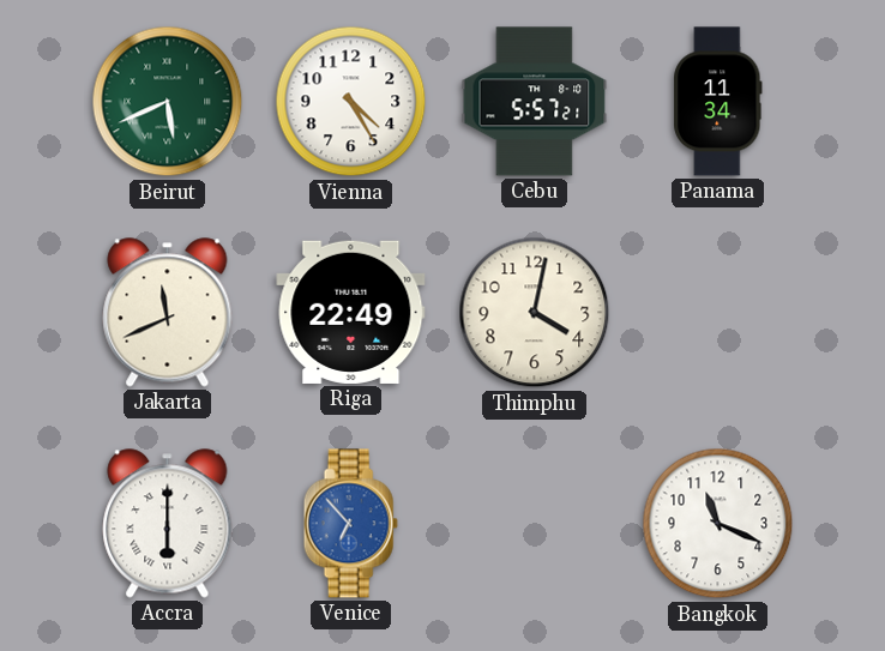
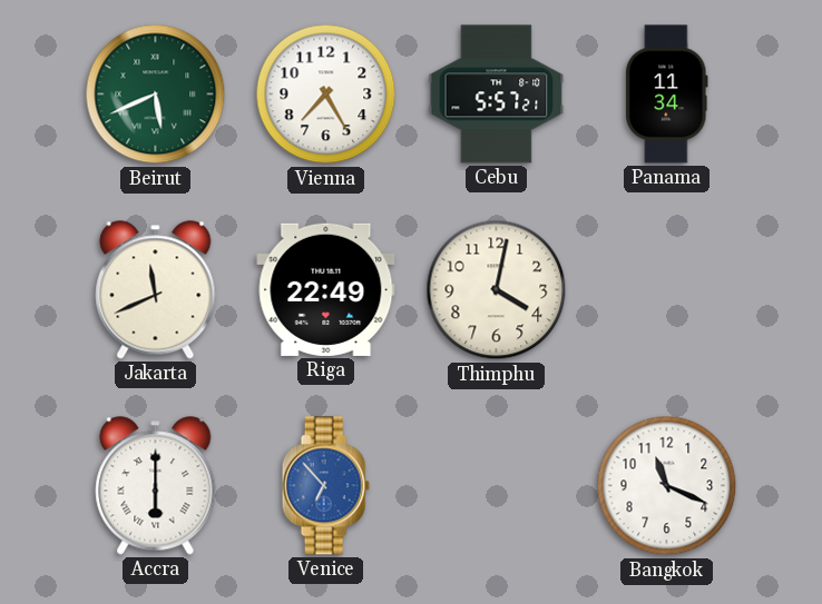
Vienna: 4:25 -> 7:25 (326, 95)
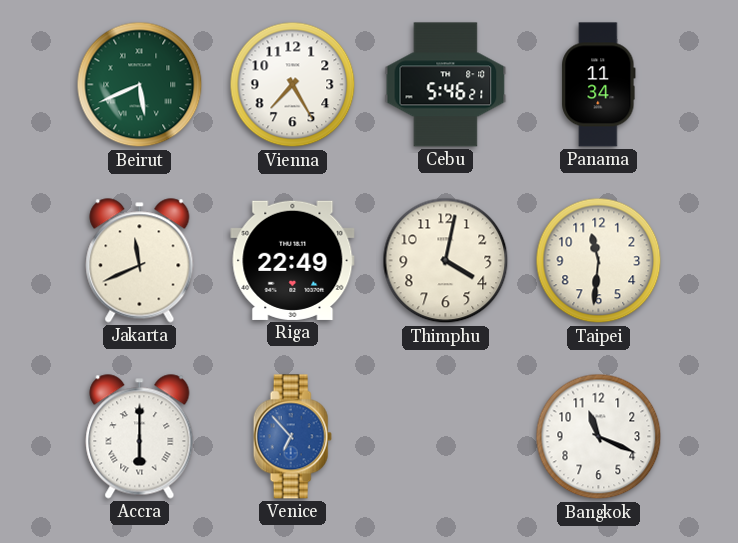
Cebu: 5:57 -> 5:46 (446, 85)
Taipei: none -> 11:31 (599, 261)
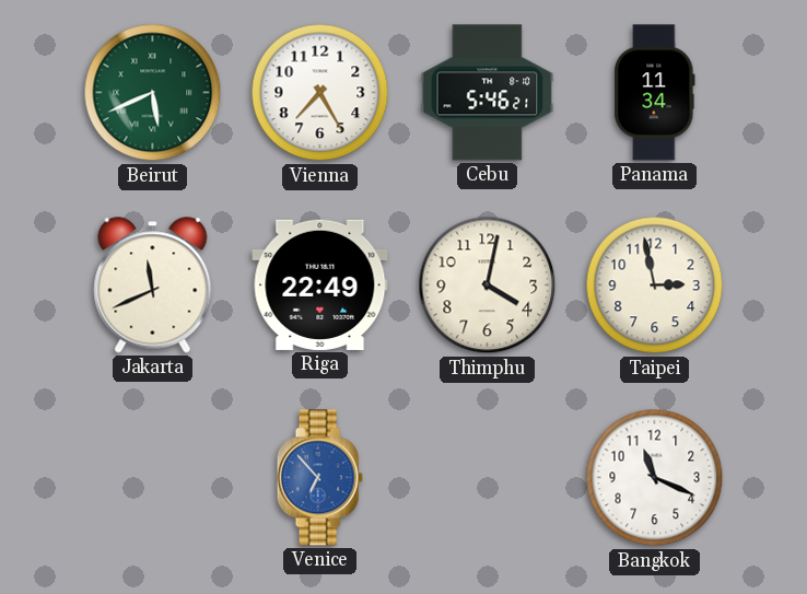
Taipei: 11:31 -> 2:58 (655, 286)
Accra: 6:00 -> none (140, 437)
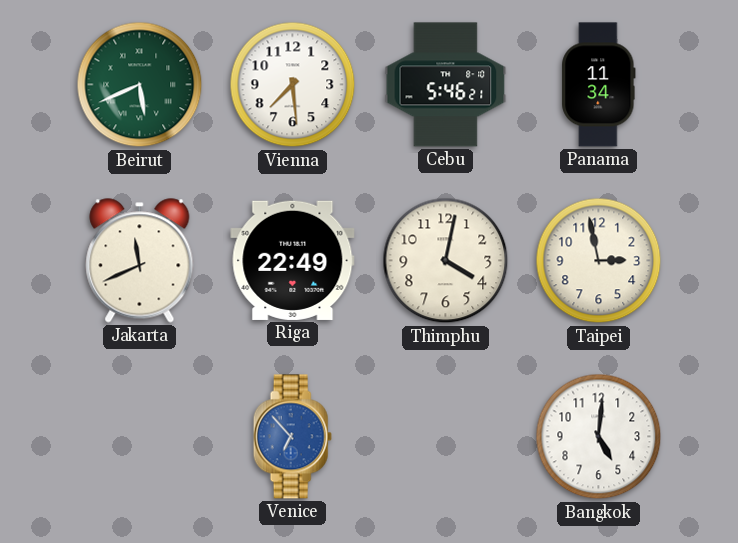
Vienna: 7:25 -> 7:29 (293, 85)
Bangkok: 11:19 -> 5:01 (599, 437)
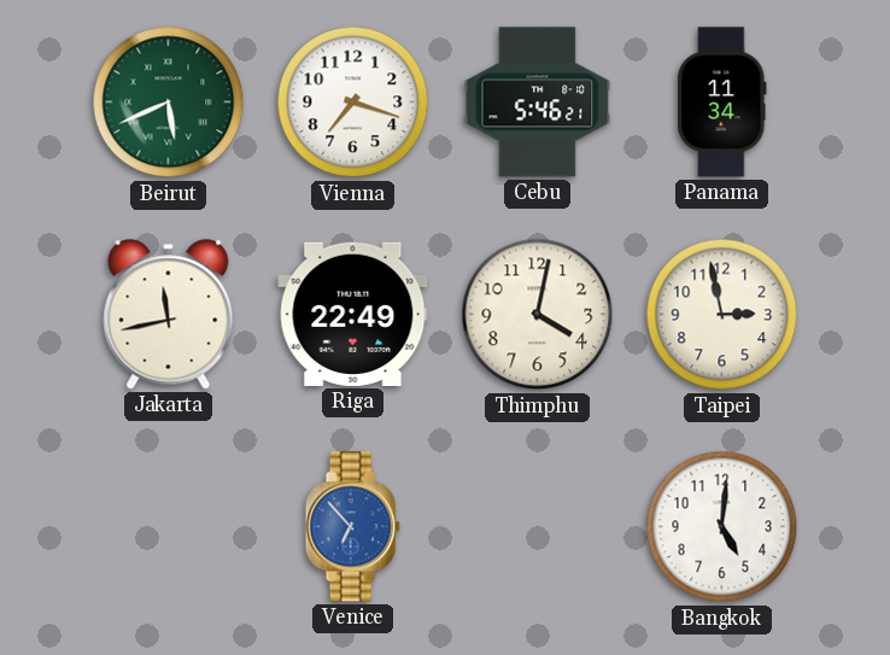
Vienna: 7:29 -> 7:18 (353, 103)
Jakarta: 11:41 -> 11:43 (169, 315)
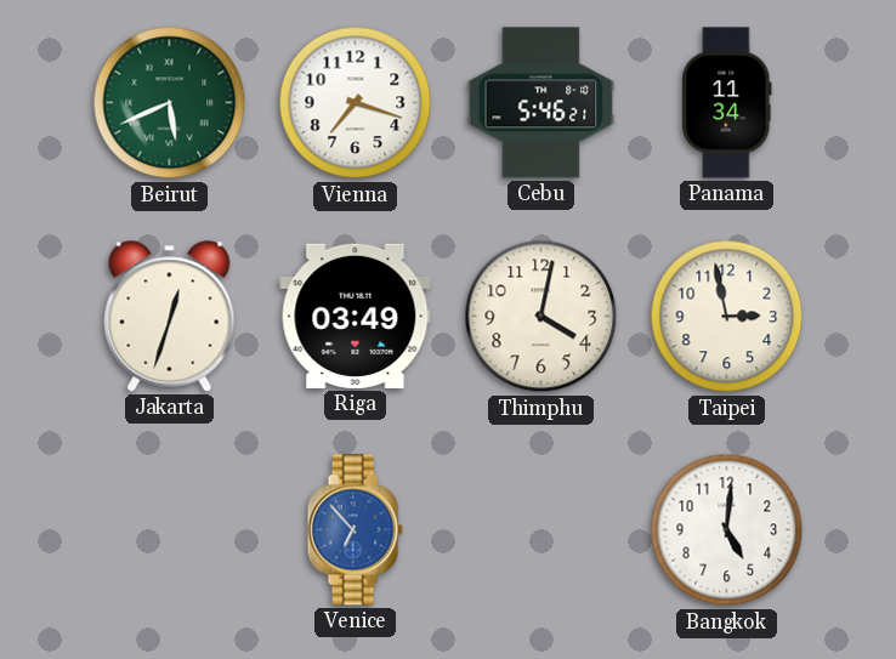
Jakarta: 11:43 -> 12:33 (170, 317)
Riga: 22:49 -> 03:49 (356, 316)
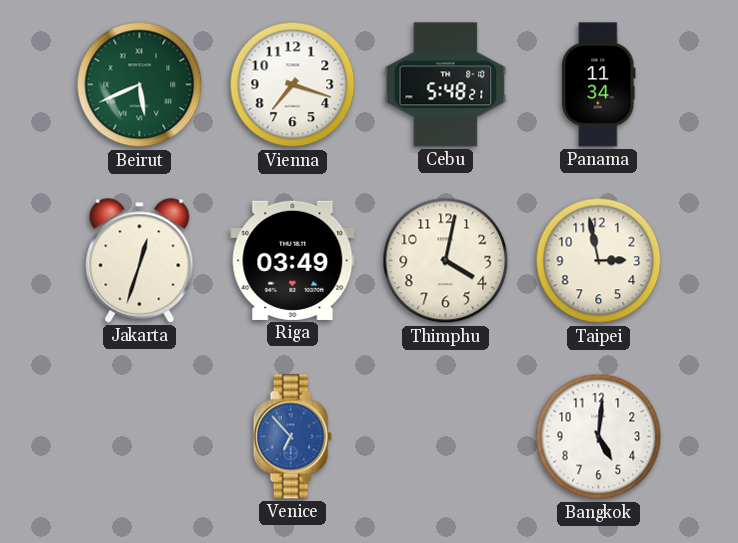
Cebu: 5:46 -> 5:48 (446, 85)
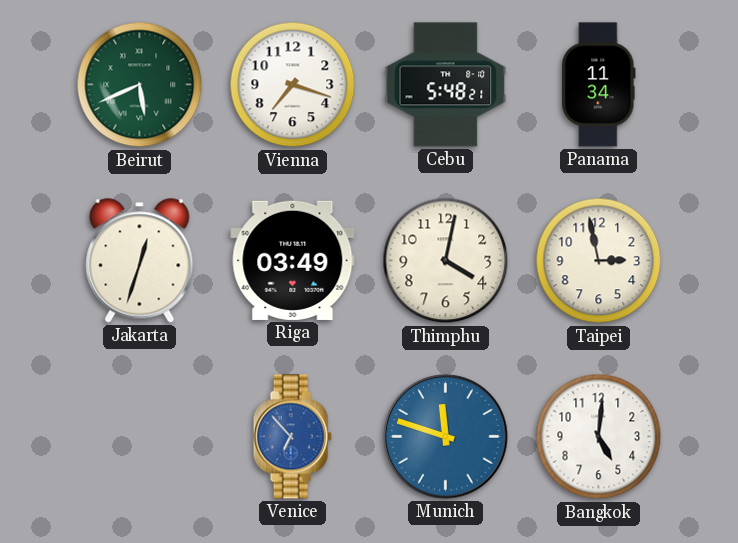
Munich: none -> 11:48 (446, 437)
